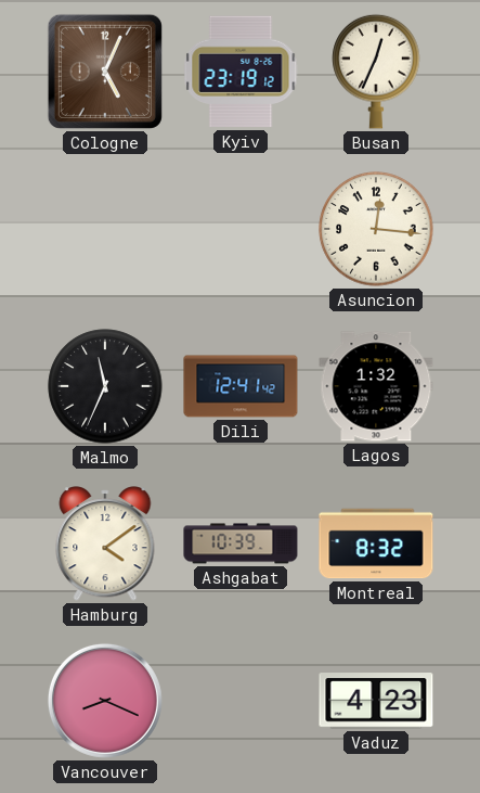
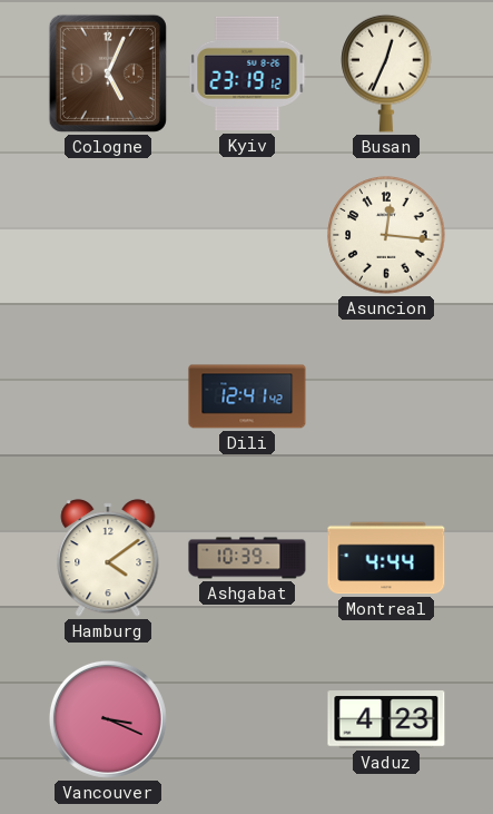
Malmo: 11:34 -> none (105, 386)
Lagos: 1:32 -> none (376, 386)
Montreal: 8:32 -> 4:44 (386, 558)
Vancouver: 8:19 -> 3:19 (108, 719)
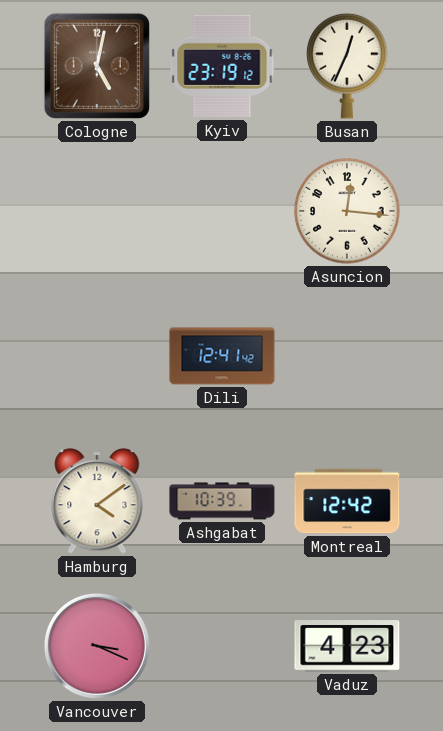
Cologne: 5:04 -> 5:02 (97, 66)
Montreal: 4:44 -> 12:42 (347, 501)
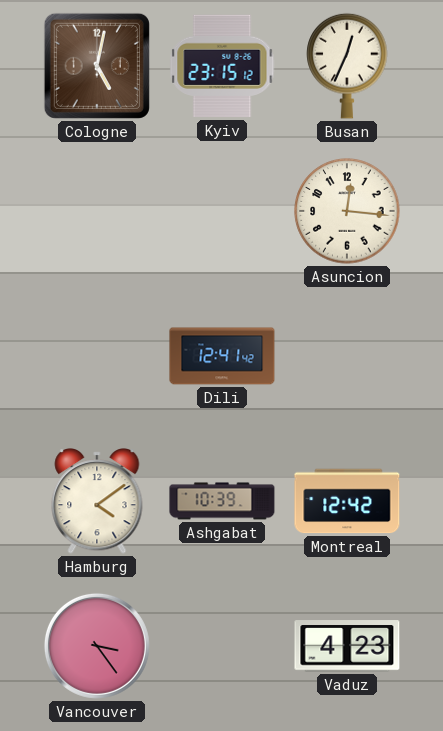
Kyiv: 23:19 -> 23:15 (222, 66)
Vancouver: 3:19 -> 3:24 (97, 646)
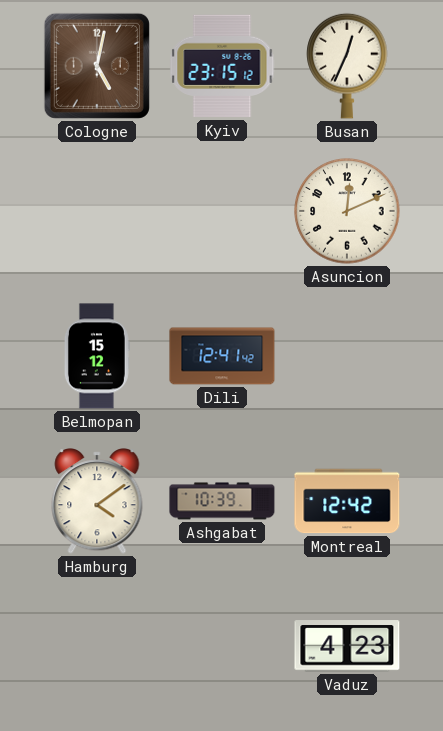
Asuncion: 12:16 -> 12:11 (347, 211)
Belmopan: none -> 15:12 (97, 356)
Vancouver: 3:24 -> none (97, 646)
